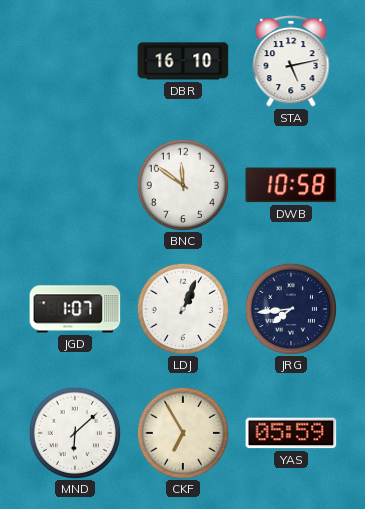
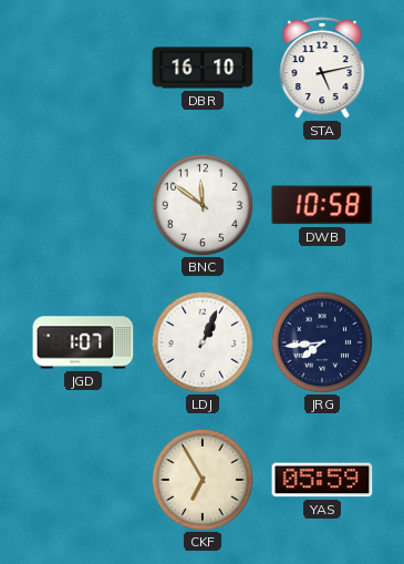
MND: 6:08 -> none (74, 432)
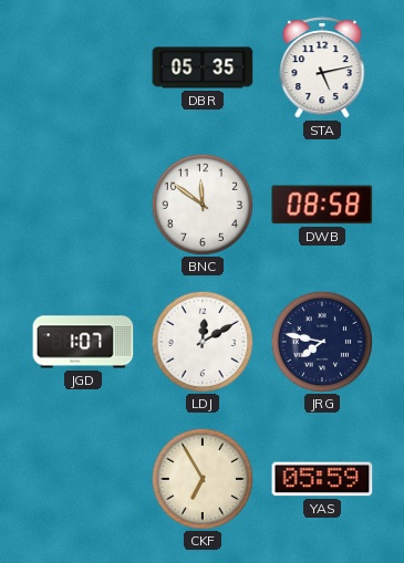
DBR: 16:10 -> 05:35 (203, 67)
DWB: 10:58 -> 08:58 (322, 205)
LDJ: 1:04 -> 12:10 (201, 341)
JRG: 7:44 -> 7:47 (321, 341)
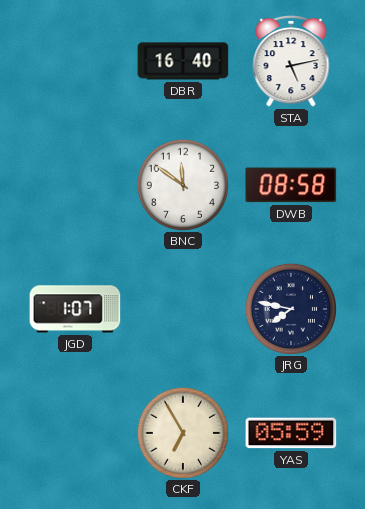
DBR: 05:35 -> 16:40 (183, 61)
LDJ: 12:10 -> none (201, 341)
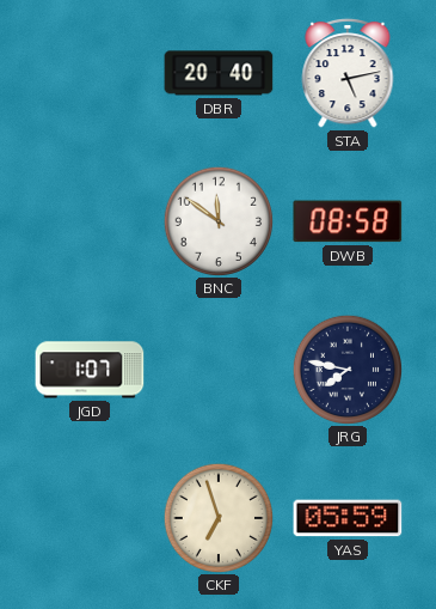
DBR: 16:40 -> 20:40 (219, 73)
CKF: 6:55 -> 6:57 (217, 517)
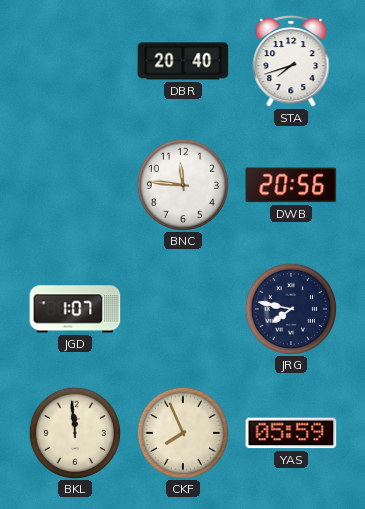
STA: 5:13 -> 7:42 (291, 62)
BNC: 11:51 -> 11:46 (182, 184)
DWB: 08:58 -> 20:56 (291, 185)
BKL: none -> 11:59 (74, 432)
CKF: 6:57 -> 7:56 (182, 432)
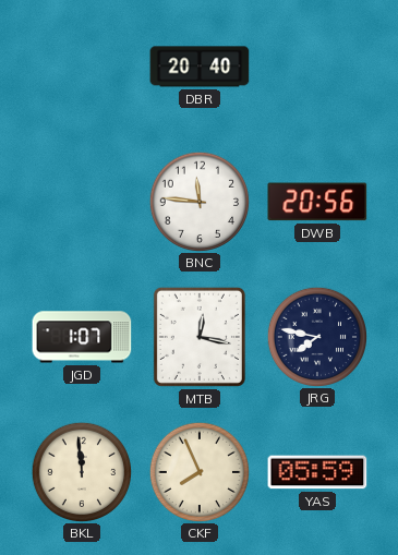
STA: 7:42 -> none (291, 62)
MTB: none -> 12:17 (200, 337)
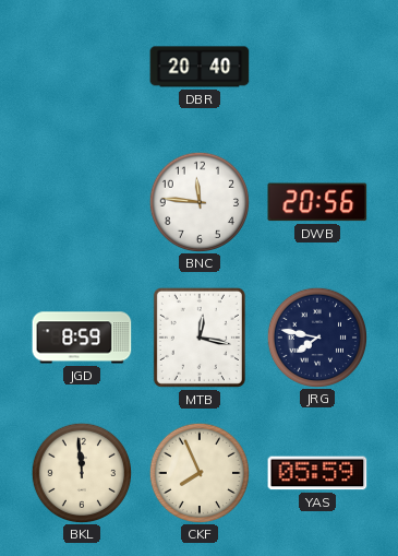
JGD: 1:07 -> 8:59 (82, 338)
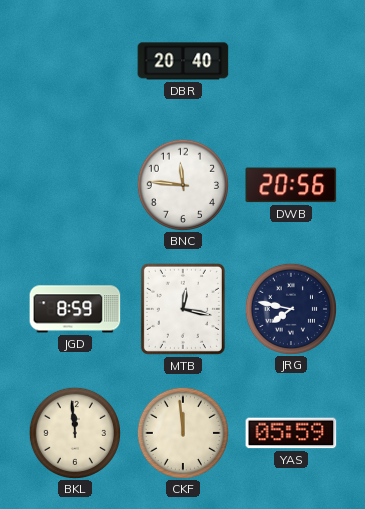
CKF: 7:56 -> 11:59 (182, 432)
